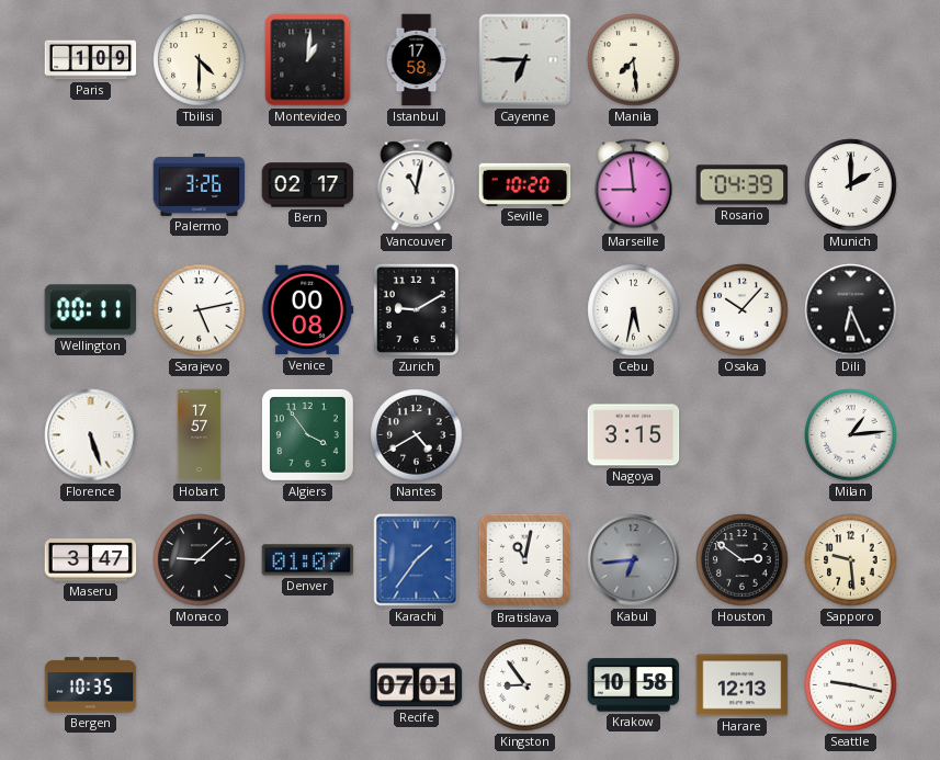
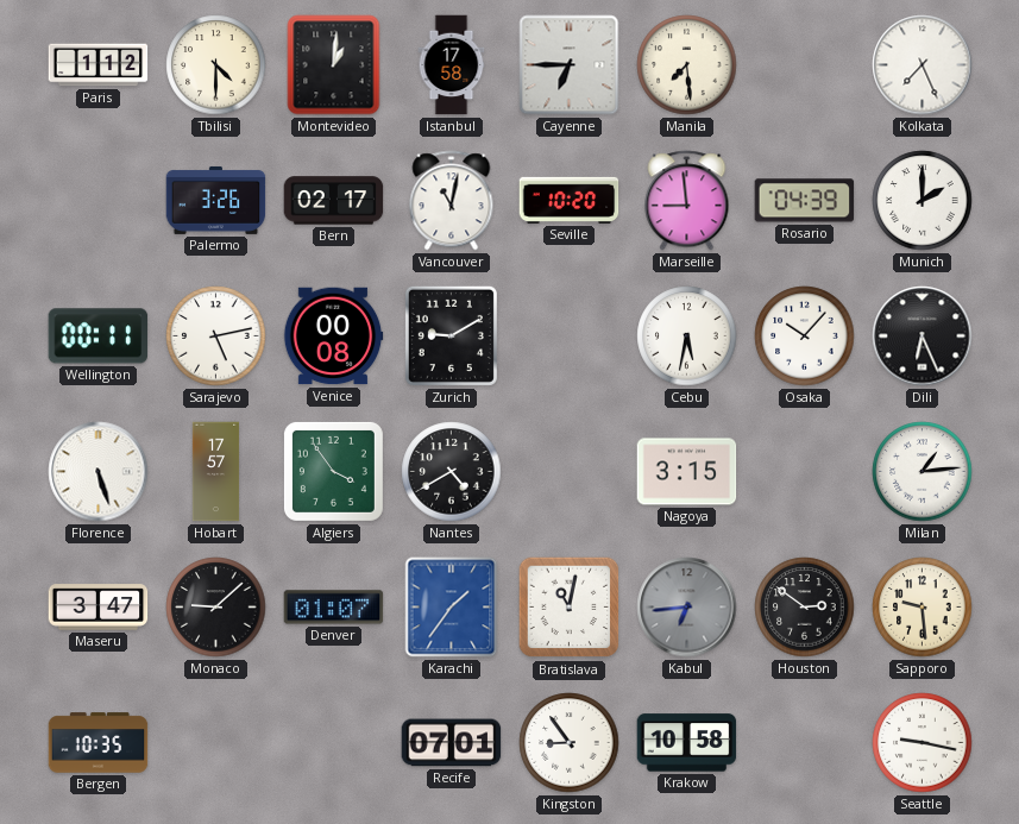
Paris: 1:09 -> 1:12 (99, 65)
Kolkata: none -> 7:26 (923, 65)
Harare: 12:13 -> none (743, 685)
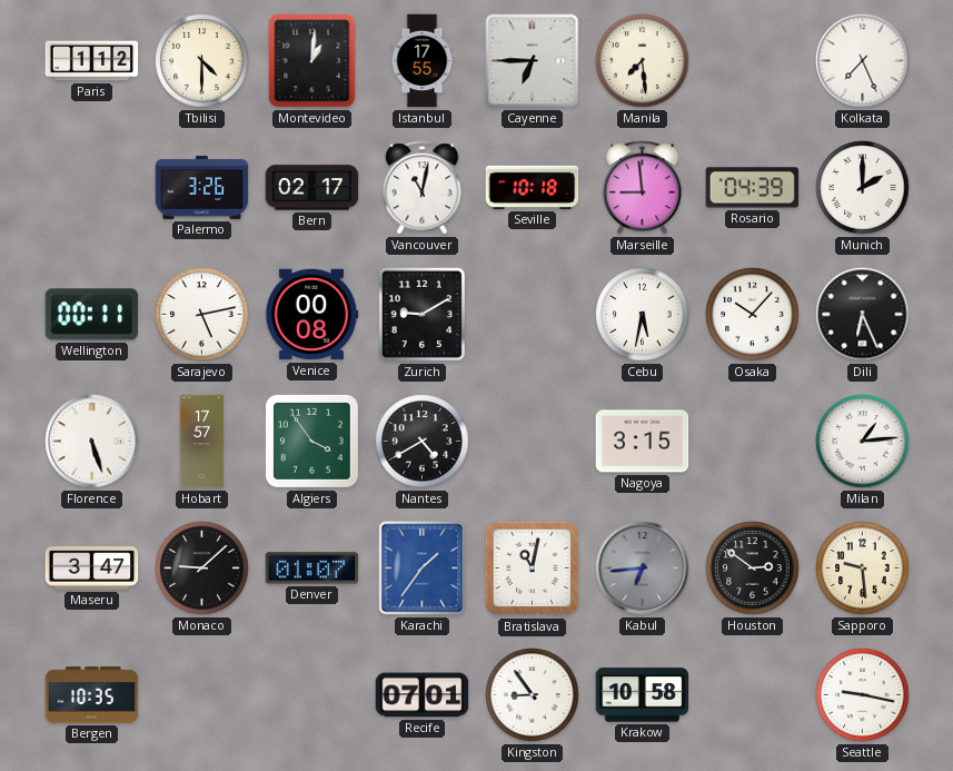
Istanbul: 17:58 -> 17:55 (423, 61)
Seville: 10:20 -> 10:18 (533, 187)
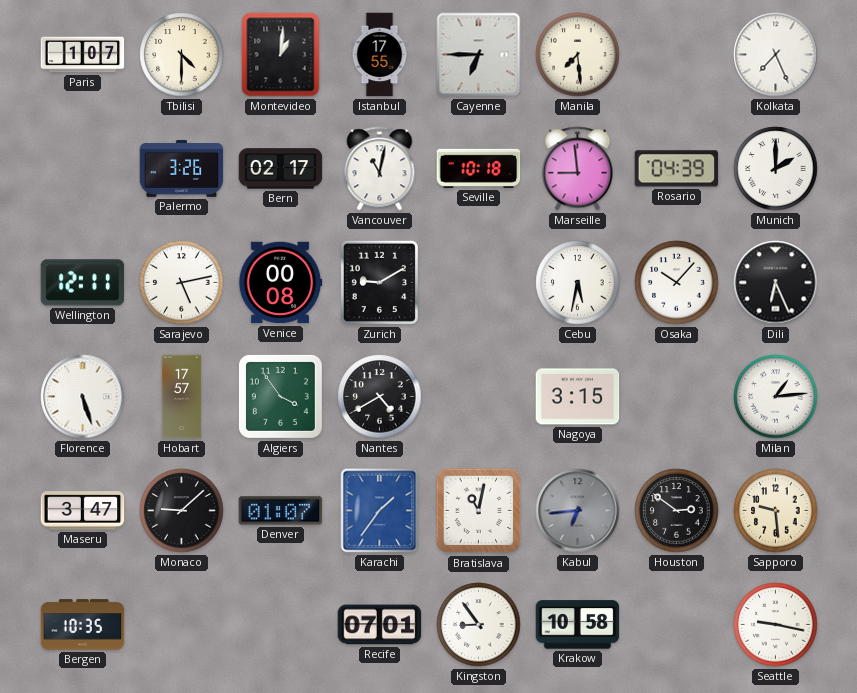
Paris: 1:12 -> 1:07 (83, 55)
Wellington: 00:11 -> 12:11 (83, 283)
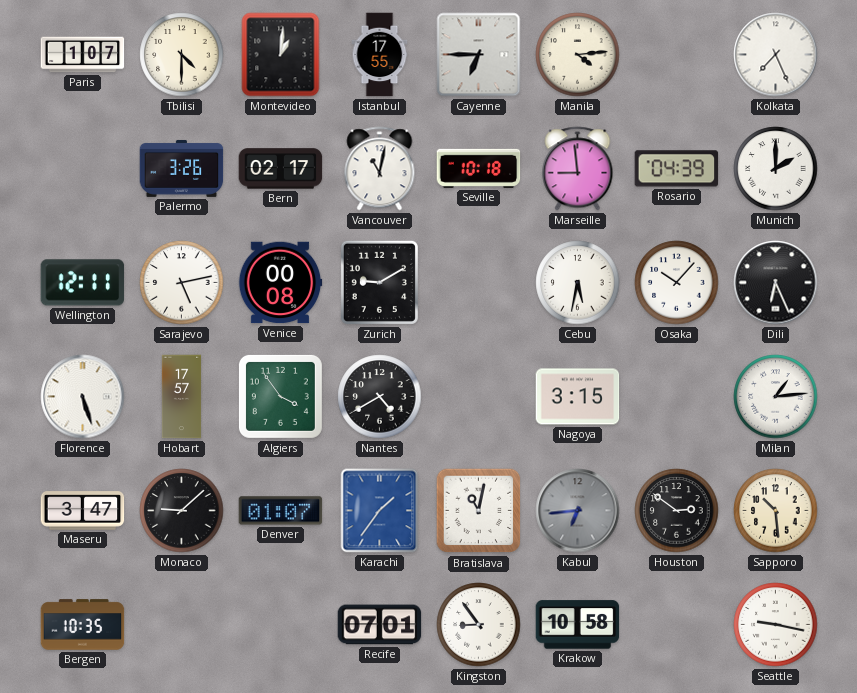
Manila: 7:29 -> 4:14 (578, 55)
Sapporo: 9:29 -> 10:29 (776, 511)
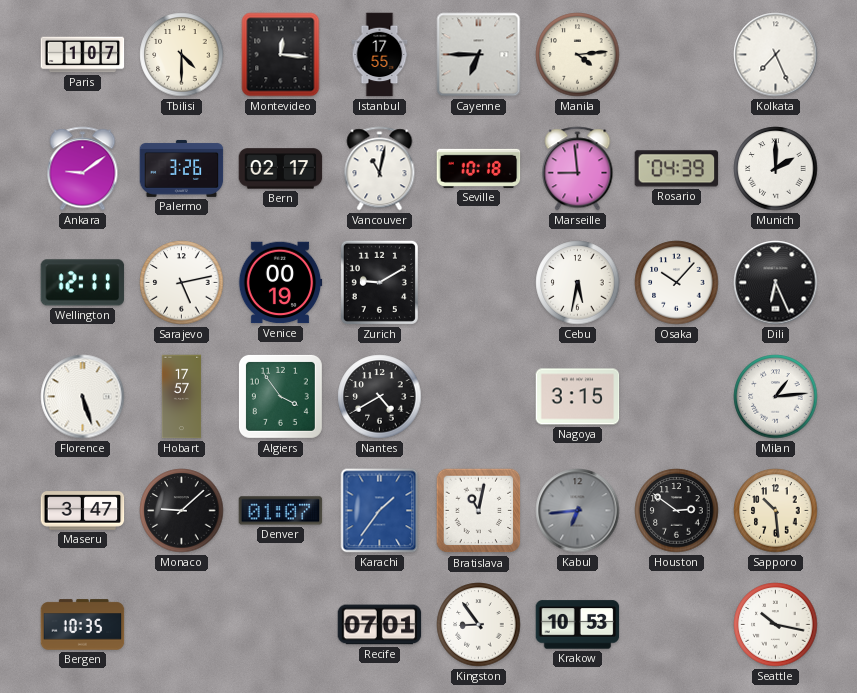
Montevideo: 1:01 -> 12:16 (281, 55)
Ankara: none -> 9:09 (83, 169)
Venice: 00:08 -> 00:19 (280, 283)
Krakow: 10:58 -> 10:53 (578, 625)
Seattle: 9:17 -> 10:17 (776, 625)
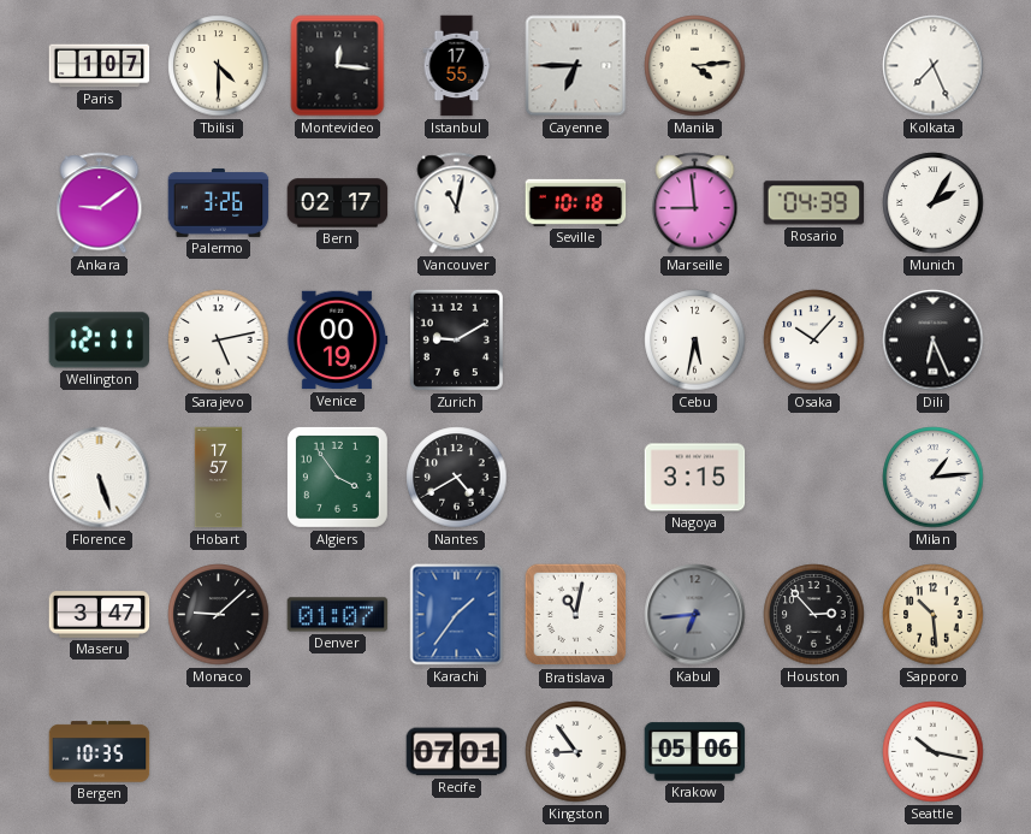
Munich: 2:00 -> 2:05 (934, 203)
Houston: 2:51 -> 2:53 (814, 615)
Krakow: 10:53 -> 05:06 (695, 752)
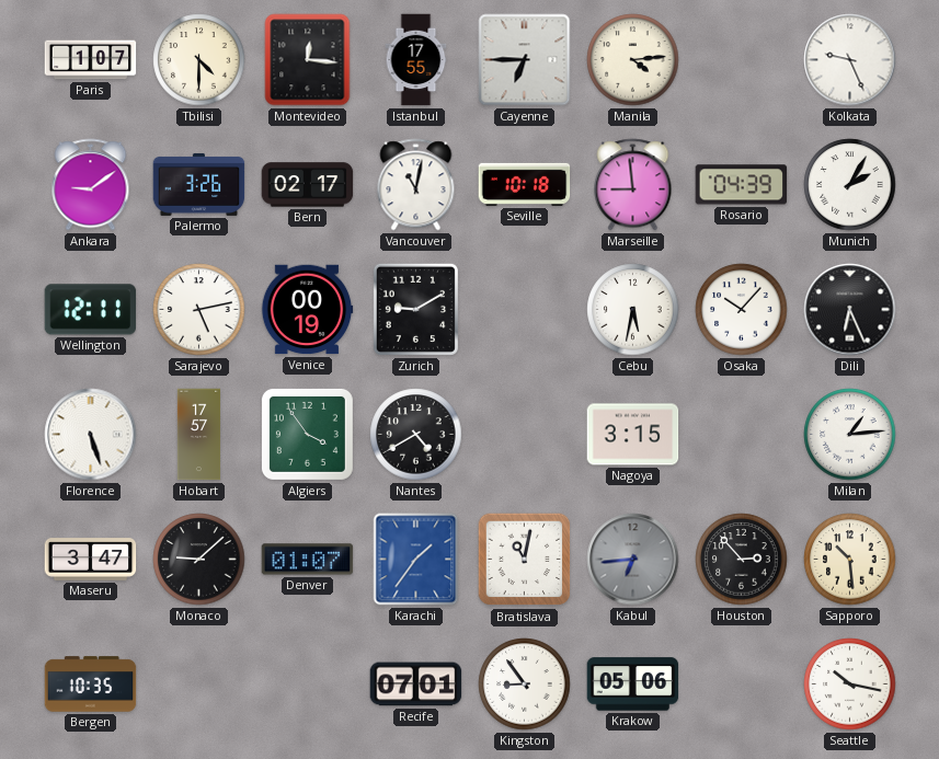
Kolkata: 7:26 -> 9:26 (850, 60)
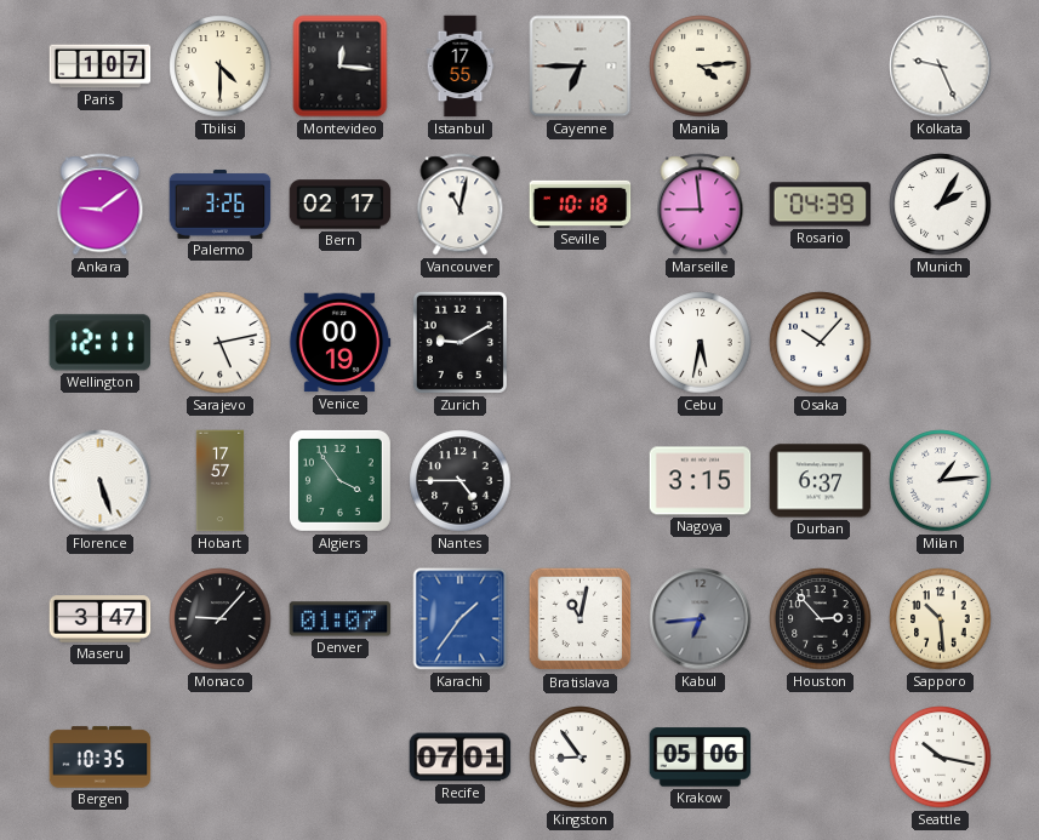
Dili: 6:26 -> none (850, 310)
Nantes: 4:40 -> 4:45 (461, 481)
Durban: none -> 6:37 (821, 481)
Monaco: 9:08 -> 9:07 (221, 619)
